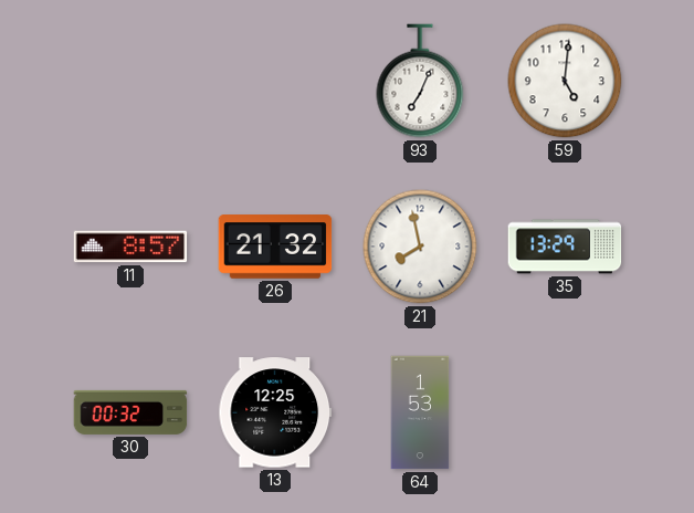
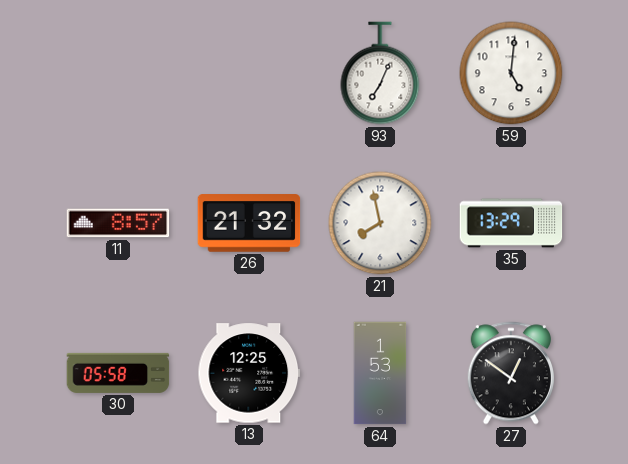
30: 00:32 -> 05:58 (118, 373)
27: none -> 12:51 (511, 373)
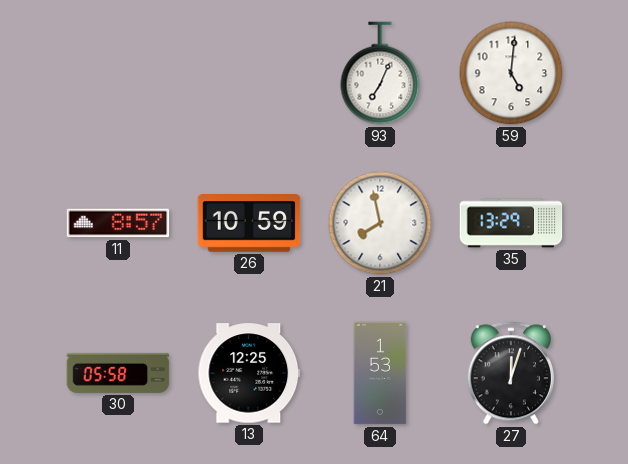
26: 21:32 -> 10:59 (249, 223)
27: 12:51 -> 12:03 (511, 373)
